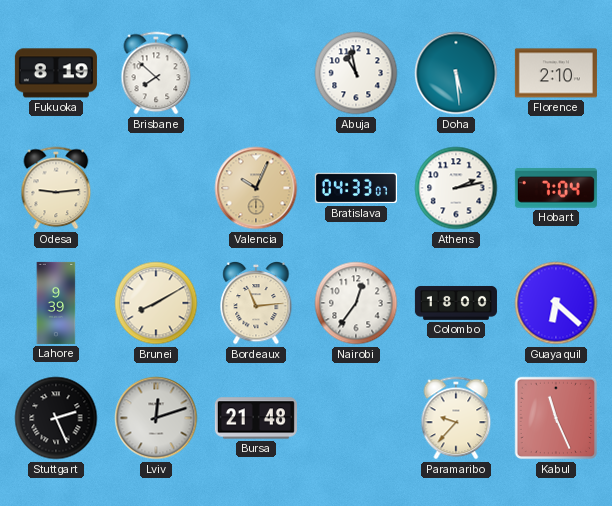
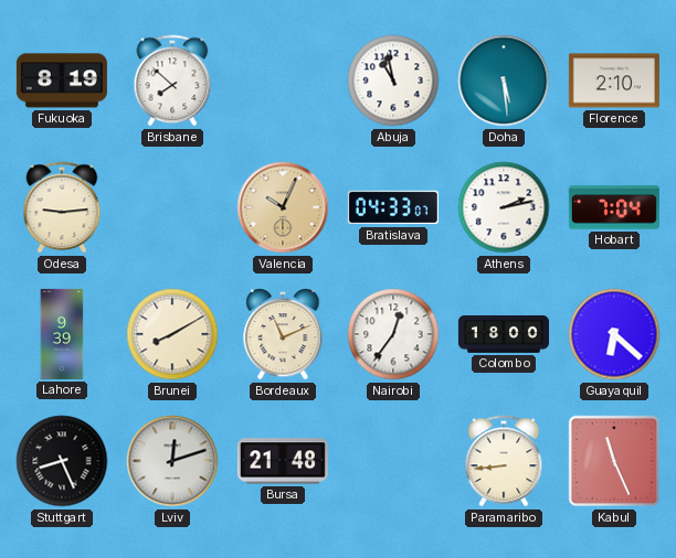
Bordeaux: 11:14 -> 11:11 (283, 334)
Stuttgart: 2:26 -> 8:26 (62, 461)
Paramaribo: 9:37 -> 8:44 (504, 461)
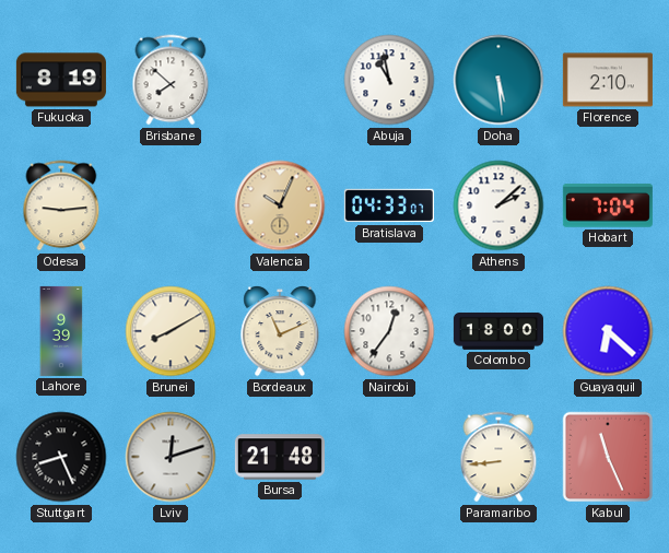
Athens: 2:13 -> 2:08 (498, 205)
